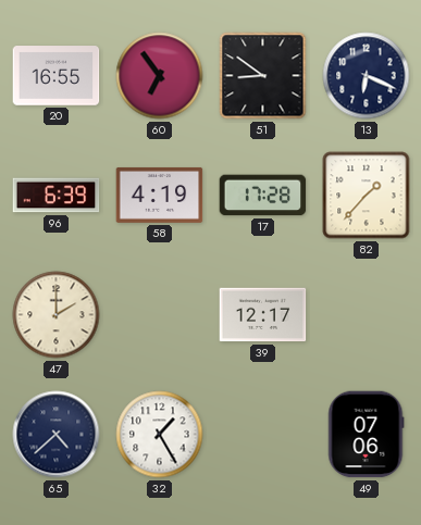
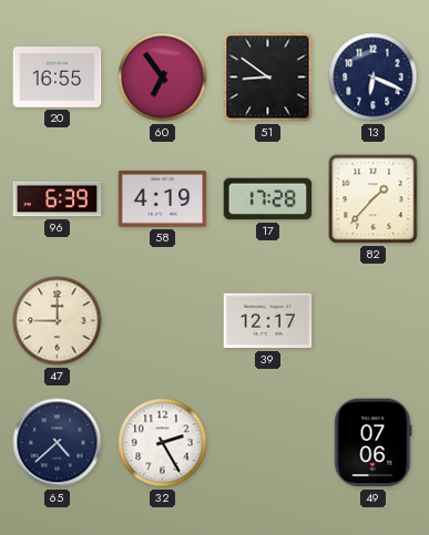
47: 2:00 -> 9:00 (58, 321)
32: 1:25 -> 2:25 (163, 443)
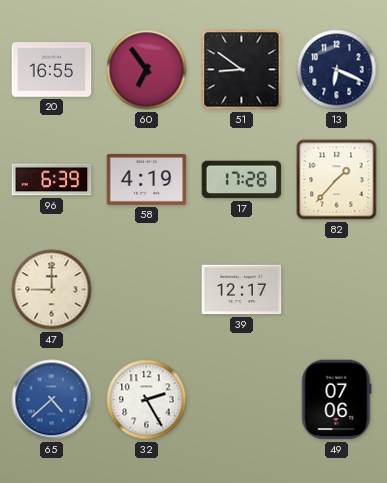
65 dial: navy -> blue (52, 400)
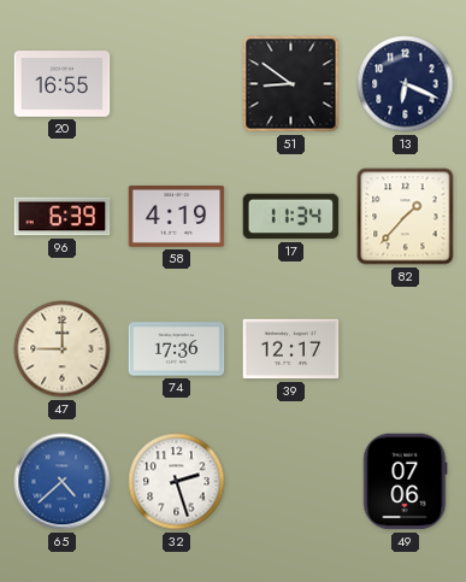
60: 6:54 -> none (147, 70)
17: 17:28 -> 11:34 (291, 217)
74: none -> 17:36 (177, 349)
32: 2:25 -> 2:27 (177, 482)
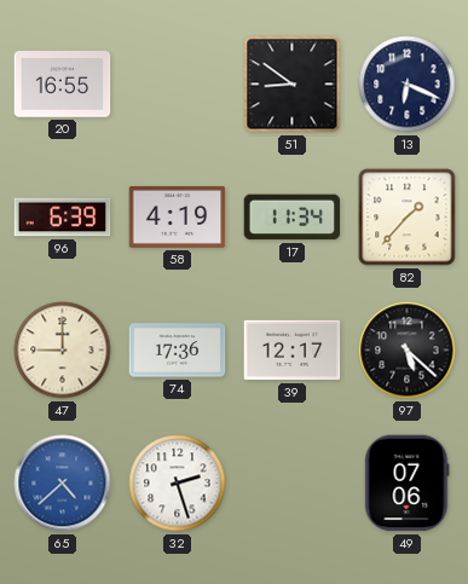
97: none -> 5:22 (408, 351)
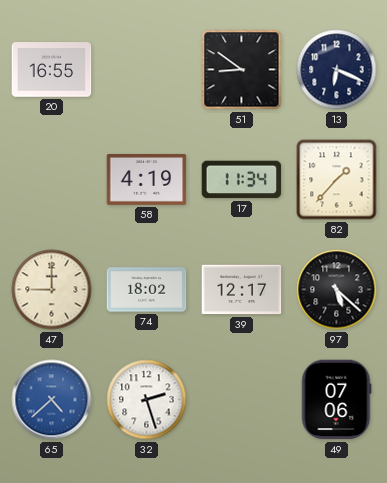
96: 6:39 -> none (63, 218)
74: 17:36 -> 18:02 (147, 290)
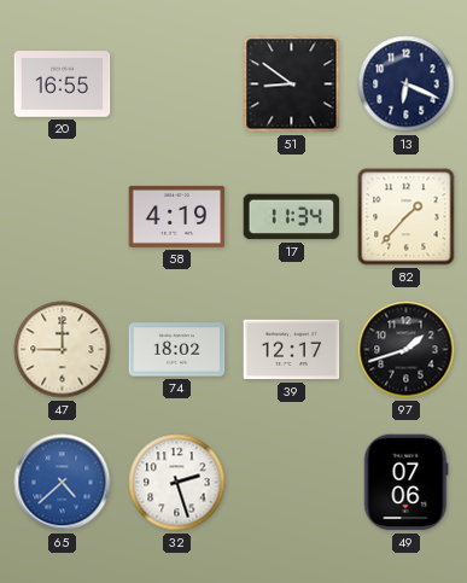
97: 5:22 -> 1:42 (407, 350)
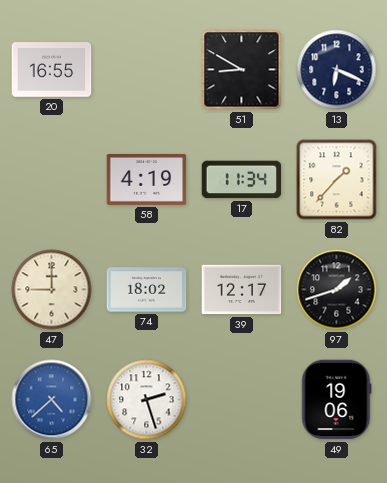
51: 8:51 -> 8:50 (242, 70)
49: 07:06 -> 19:06 (337, 400)
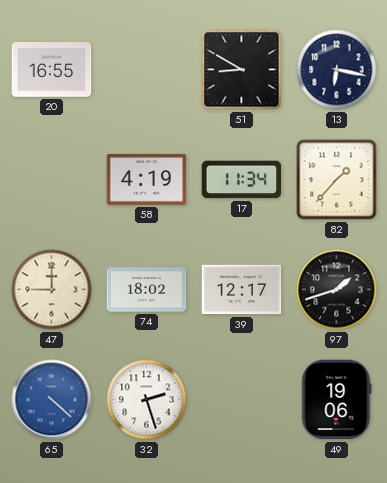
13: 6:19 -> 6:17 (337, 70)
65: 4:38 -> 4:22 (52, 400)
